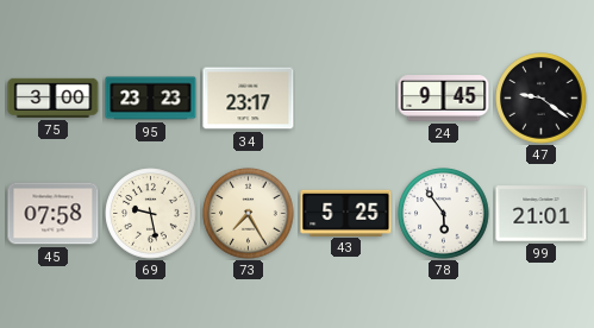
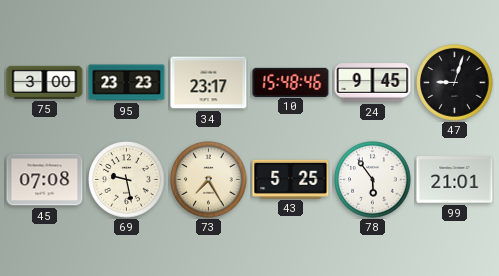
10: none -> 15:48 (291, 82)
47: 9:21 -> 9:03 (455, 83)
45: 07:58 -> 07:08 (45, 180)
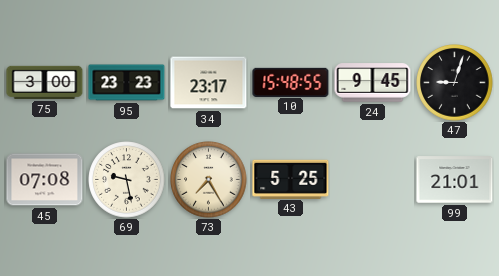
10: 15:48:46 -> 15:48:55 (291, 82)
78: 5:54 -> none (373, 180)
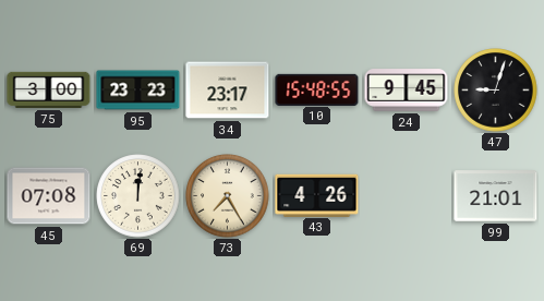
69: 9:28 -> 12:01 (138, 196)
43: 5:25 -> 4:26 (317, 195)
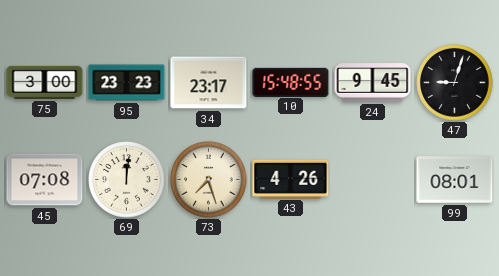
73: 7:25 -> 7:27 (209, 180)
99: 21:01 -> 08:01 (455, 180)
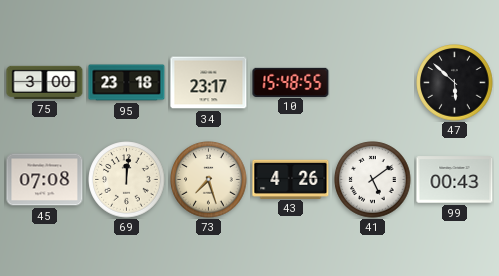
95: 23:23 -> 23:18 (127, 83)
24: 9:45 -> none (373, 83)
47: 9:03 -> 5:52 (455, 83)
41: none -> 5:09 (373, 180)
99: 08:01 -> 00:43 (455, 180)
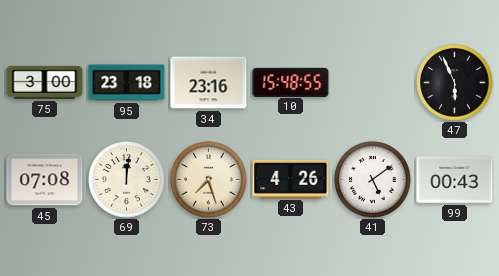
34: 23:17 -> 23:16 (209, 83)
47: 5:52 -> 5:56 (455, 83)
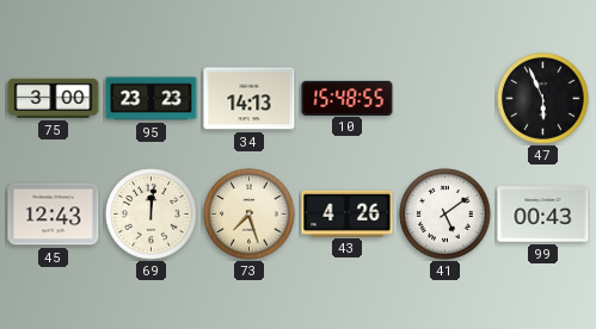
95: 23:18 -> 23:23 (152, 99)
34: 23:16 -> 14:13 (250, 99)
45: 07:08 -> 12:43 (54, 215)
